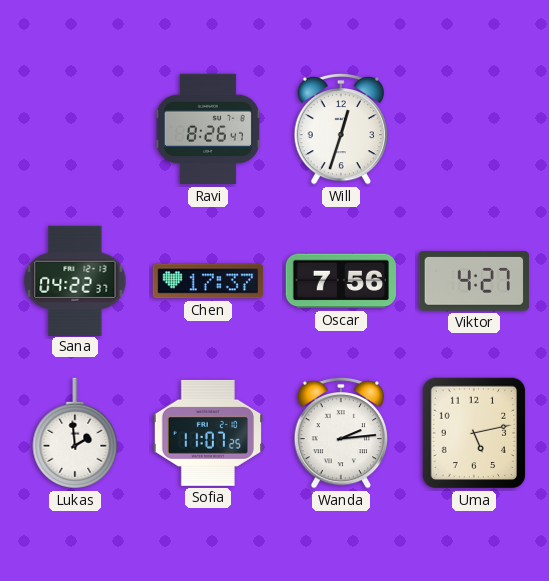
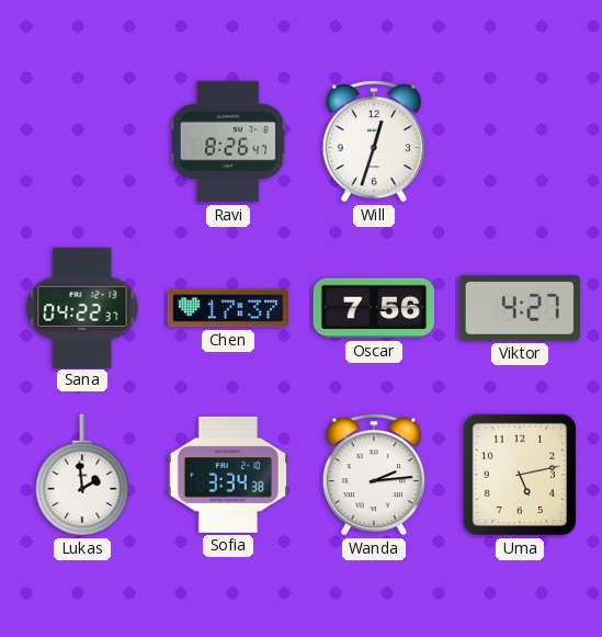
Sofia: 11:07 -> 3:34 (227, 475)
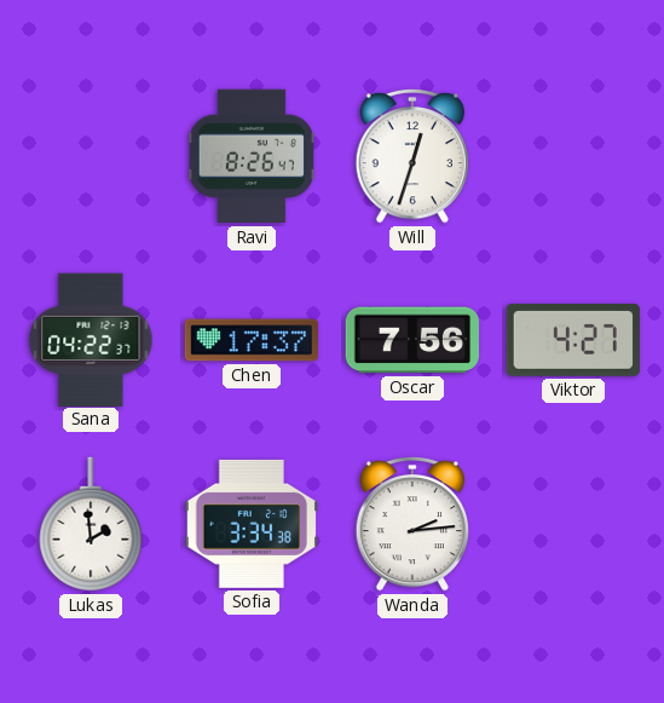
Uma: 5:13 -> none (520, 475)
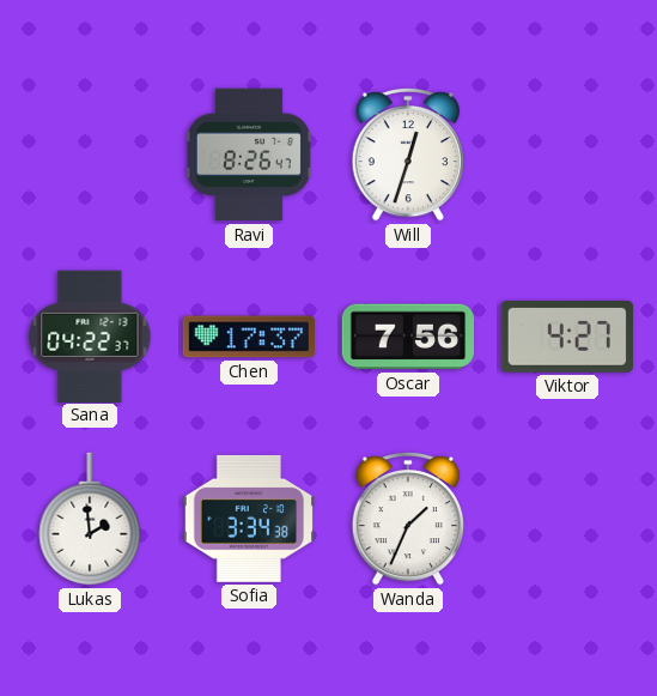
Wanda: 2:14 -> 1:34 (407, 519)
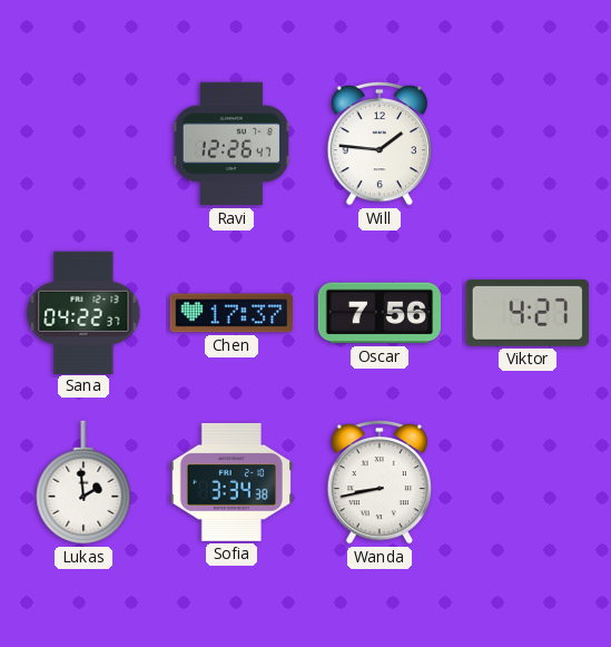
Ravi: 8:26 -> 12:26 (231, 144)
Will: 12:33 -> 1:46 (378, 144)
Wanda: 1:34 -> 8:43 (378, 482)
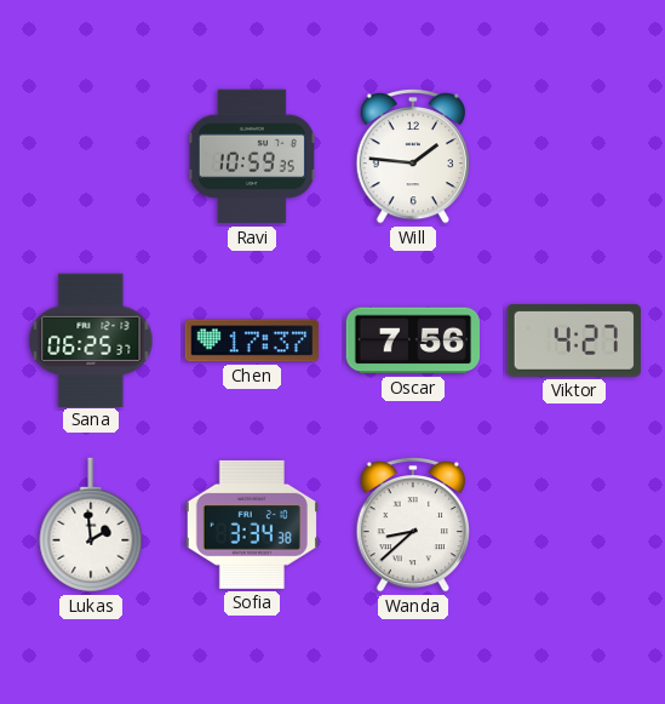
Ravi: 12:26 -> 10:59 (252, 156)
Sana: 04:22 -> 06:25 (91, 339)
Wanda: 8:43 -> 8:38 (412, 525)
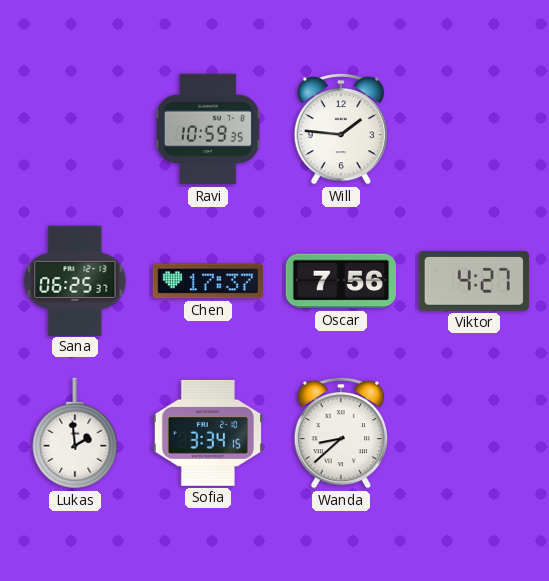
Sofia: 3:34:38 -> 3:34:15 (207, 433)
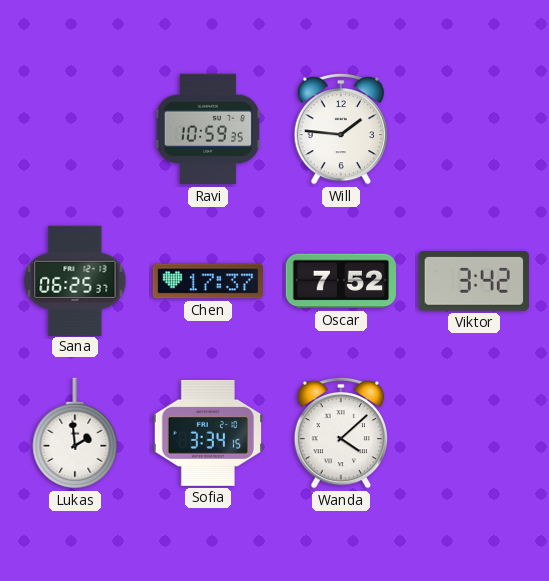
Oscar: 7:56 -> 7:52 (340, 281)
Viktor: 4:27 -> 3:42 (474, 282)
Wanda: 8:38 -> 4:08 (340, 433)
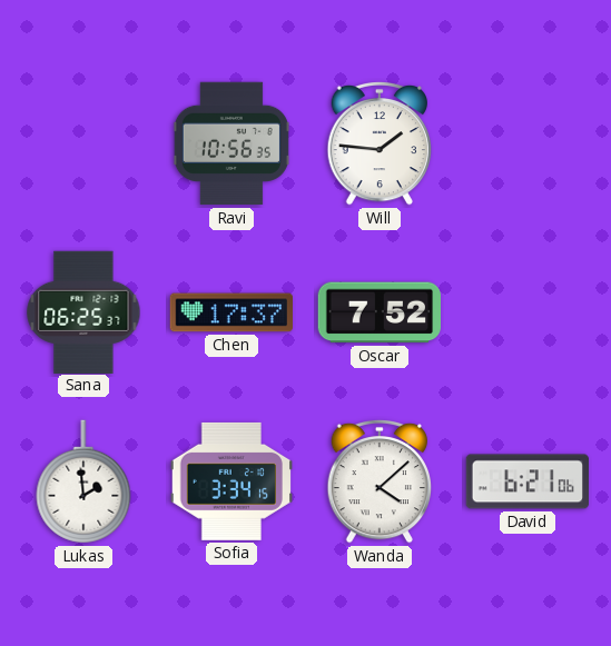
Ravi: 10:59 -> 10:56 (231, 143)
Viktor: 3:42 -> none (474, 282)
David: none -> 6:21 (526, 481)
